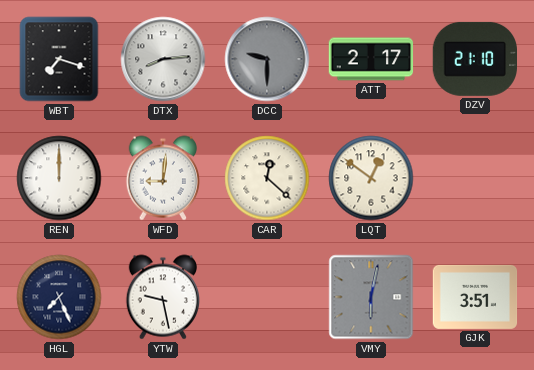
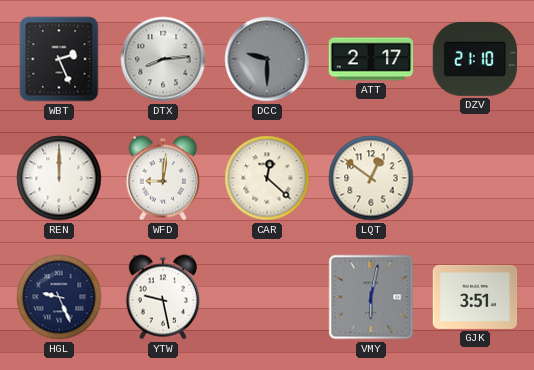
WBT: 7:18 -> 2:26 (59, 59)
HGL: 7:26 -> 9:26 (59, 297)
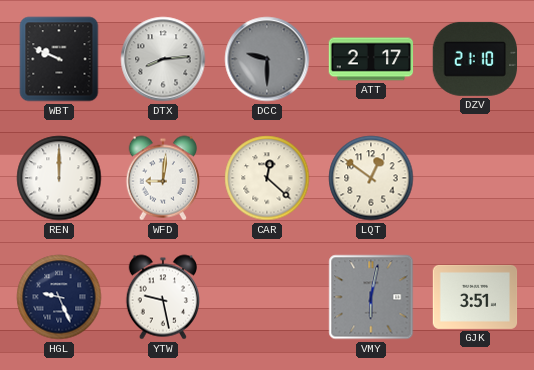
WBT: 2:26 -> 9:49 (59, 59)
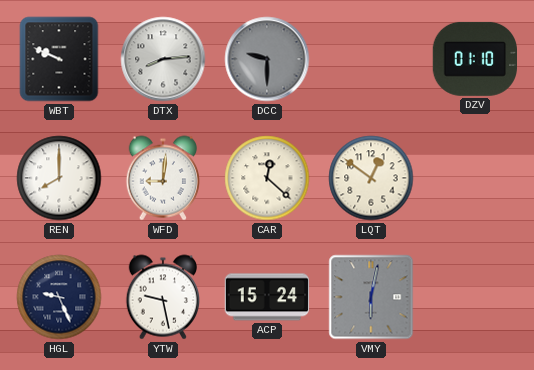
ATT: 2:17 -> none (371, 59)
DZV: 21:10 -> 01:10 (474, 59)
REN: 12:00 -> 8:00 (59, 178)
ACP: none -> 15:24 (267, 297)
GJK: 3:51 -> none (475, 297)
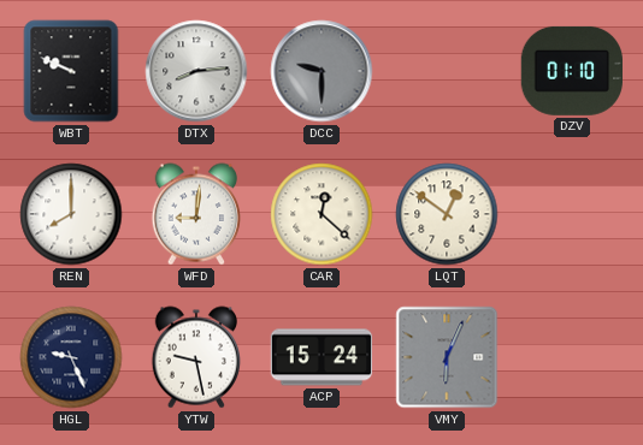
VMY: 6:02 -> 6:04 (447, 357)
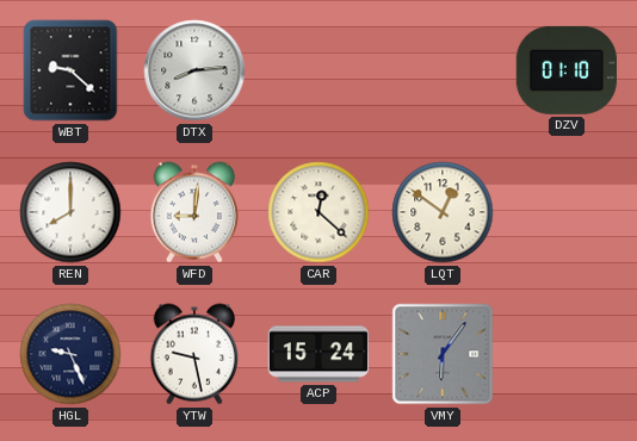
WBT: 9:49 -> 9:22 (70, 70)
DCC: 9:30 -> none (321, 71)
VMY: 6:04 -> 6:06 (443, 354)
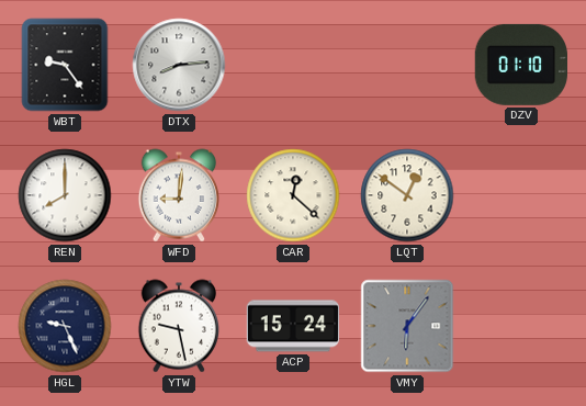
WBT: 9:22 -> 9:24 (65, 65)
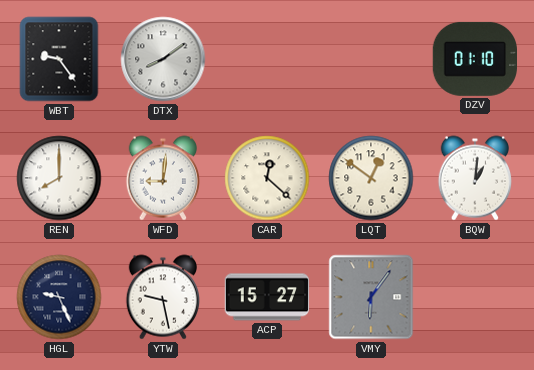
DTX: 8:14 -> 8:09 (163, 59)
BQW: none -> 1:01 (474, 178)
ACP: 15:24 -> 15:27 (267, 297)
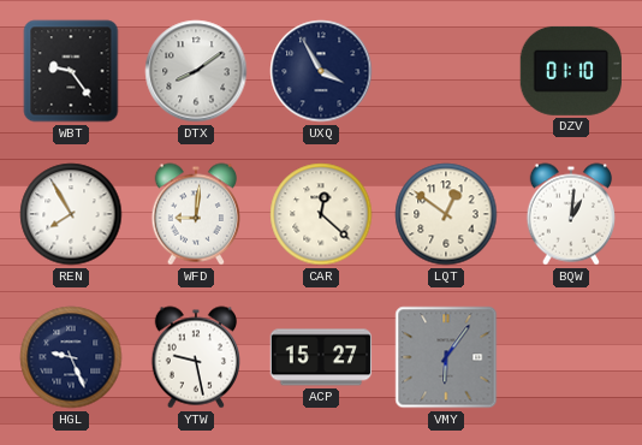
UXQ: none -> 3:55 (321, 71)
REN: 8:00 -> 7:55 (71, 214)
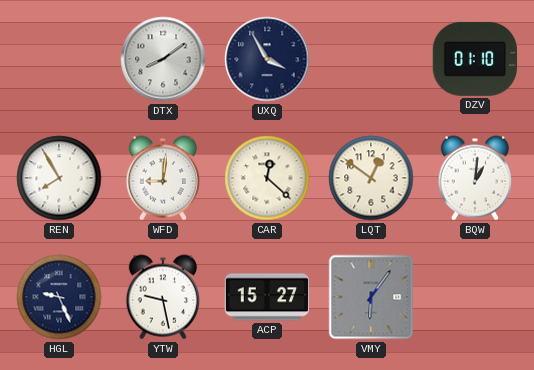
WBT: 9:24 -> none (71, 71)
